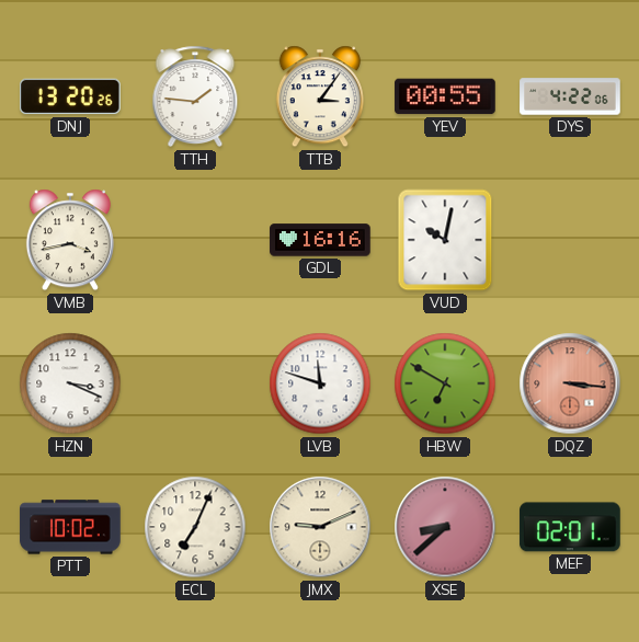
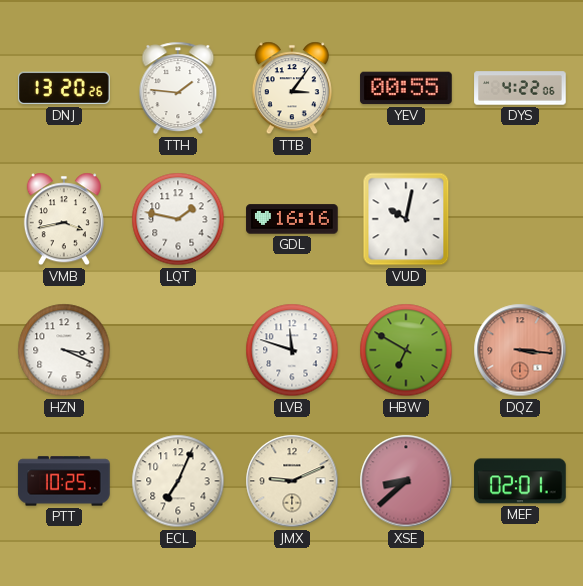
LQT: none -> 1:47 (178, 219)
PTT: 10:02 -> 10:25 (64, 481)
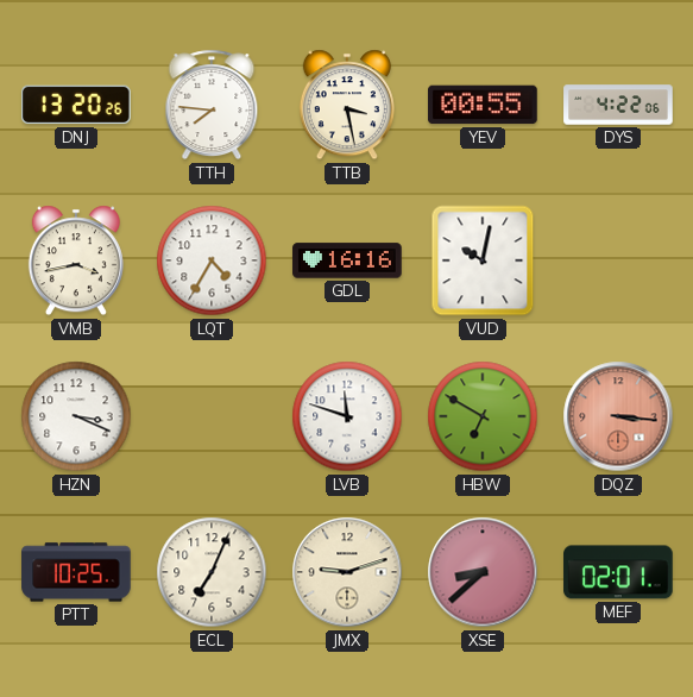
TTH: 1:46 -> 7:46 (212, 105)
TTB: 3:06 -> 3:28 (347, 105)
LQT: 1:47 -> 4:35 (212, 260)
JMX: 9:11 -> 9:12 (347, 572)
